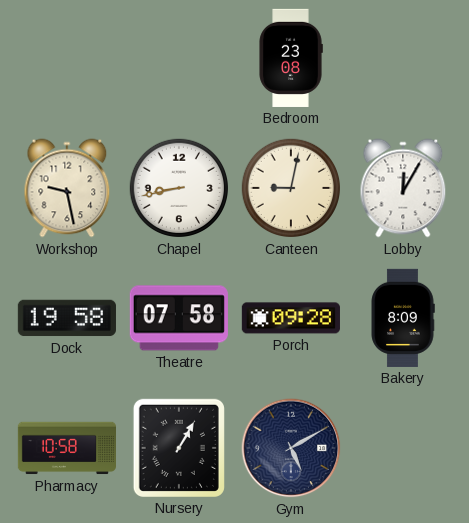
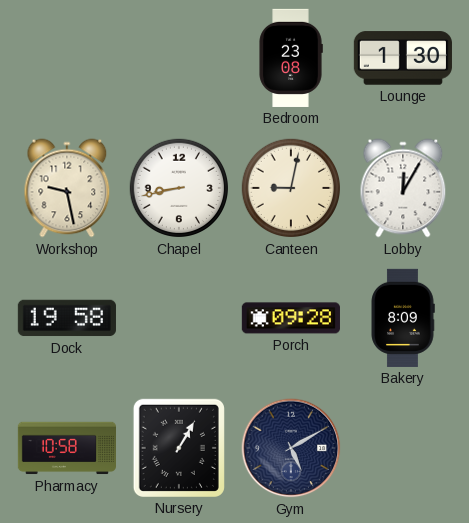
Lounge: none -> 1:30 (403, 58)
Theatre: 07:58 -> none (179, 318)
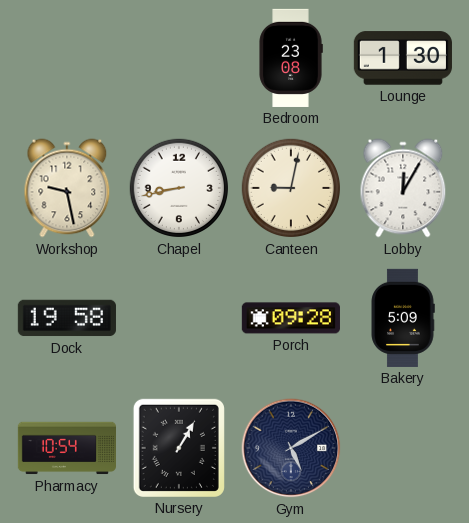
Bakery: 8:09 -> 5:09 (403, 318)
Pharmacy: 10:58 -> 10:54 (66, 448)
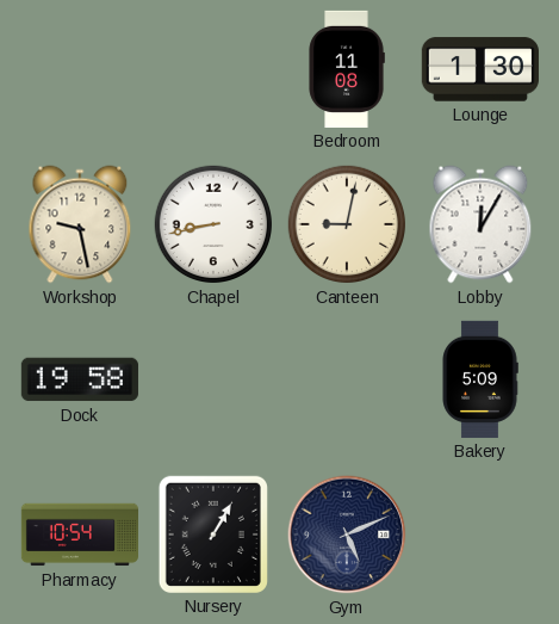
Bedroom: 23:08 -> 11:08 (347, 69)
Porch: 09:28 -> none (291, 318)
Gym: 5:10 -> 5:11 (347, 535)
